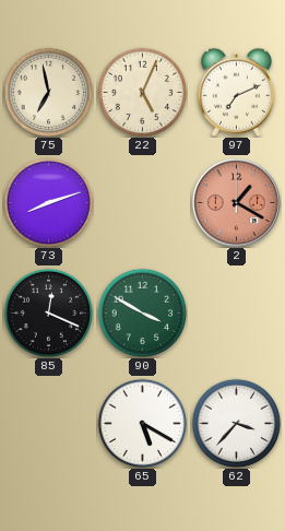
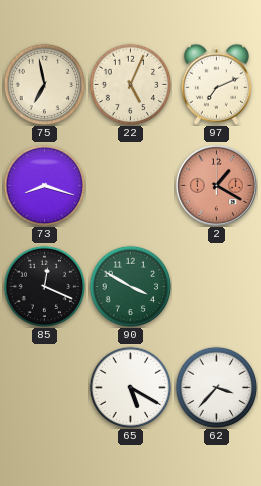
73: 8:12 -> 8:18 (44, 185)
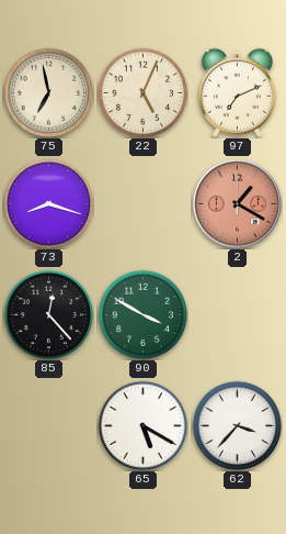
85: 12:19 -> 12:23 (48, 314)
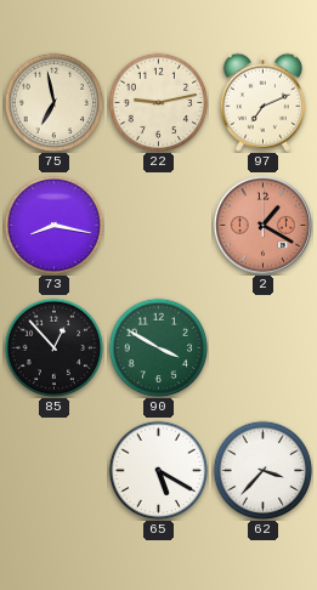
22: 5:04 -> 9:13 (158, 102)
73: 8:18 -> 8:17 (53, 225)
85: 12:23 -> 12:53 (53, 347)
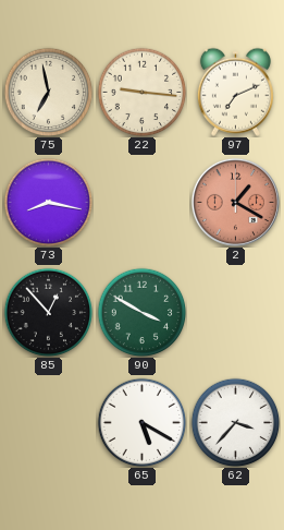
22: 9:13 -> 9:16 (141, 92)
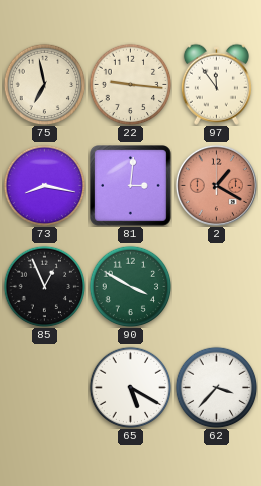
97: 7:11 -> 11:54 (216, 84)
81: none -> 3:01 (131, 186)
85: 12:53 -> 12:56 (44, 286)
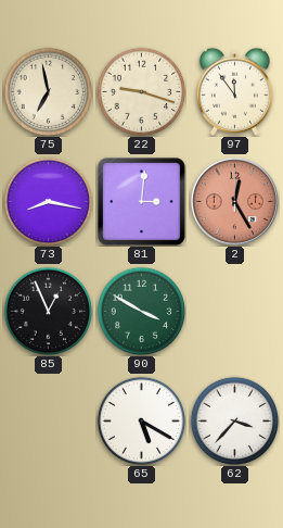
22: 9:16 -> 9:18 (141, 91)
2: 1:20 -> 12:25 (234, 201)
